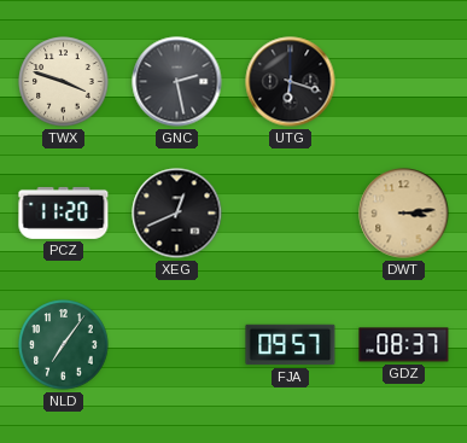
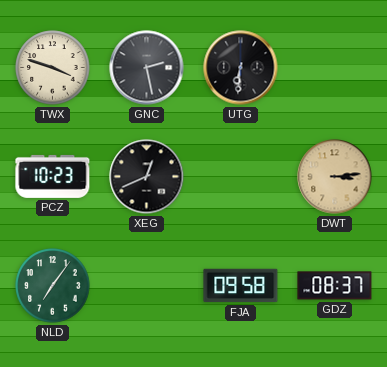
UTG: 6:18 -> 6:31 (241, 68)
PCZ: 11:20 -> 10:23 (53, 176)
FJA: 09:57 -> 09:58 (241, 286)
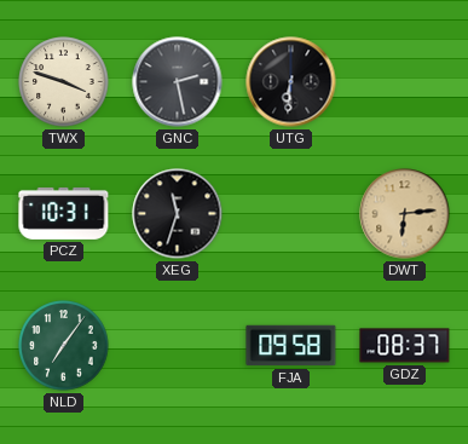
PCZ: 10:23 -> 10:31 (64, 213)
XEG: 12:41 -> 11:33 (178, 214)
DWT: 3:14 -> 6:14 (405, 214)
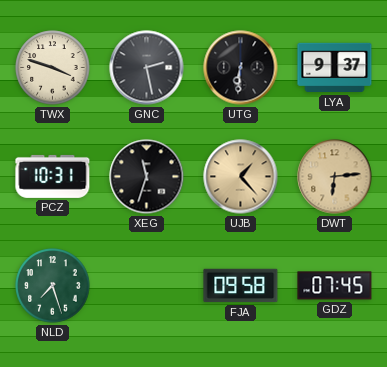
LYA: none -> 9:37 (335, 68)
UJB: none -> 1:23 (241, 177)
NLD: 7:06 -> 7:27 (53, 286)
GDZ: 08:37 -> 07:45 (335, 286)
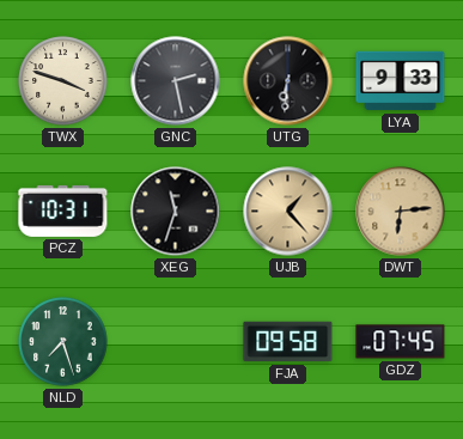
LYA: 9:37 -> 9:33 (401, 81)
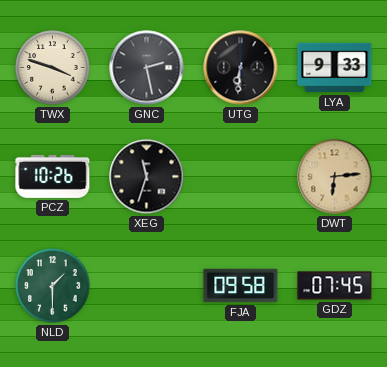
PCZ: 10:31 -> 10:26 (53, 176)
UJB: 1:23 -> none (288, 212)
NLD: 7:27 -> 1:30 (53, 286)
